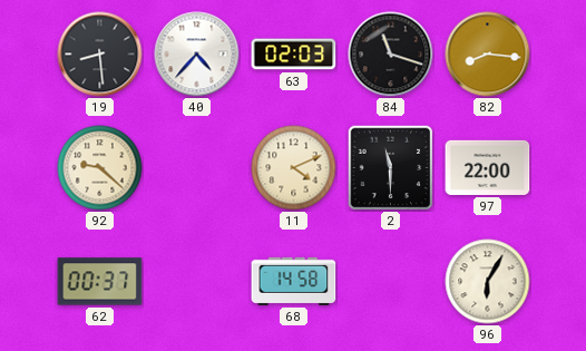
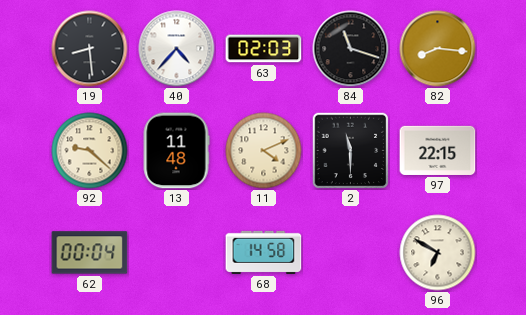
13: none -> 11:48 (176, 151)
97: 22:00 -> 22:15 (438, 150)
62: 00:37 -> 00:04 (90, 253)
96: 6:05 -> 6:50 (438, 253)
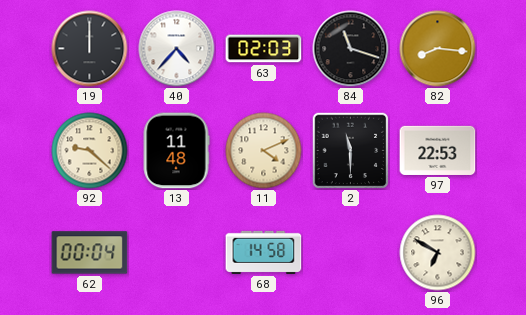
19: 8:29 -> 12:00 (90, 49)
97: 22:15 -> 22:53 (438, 150)
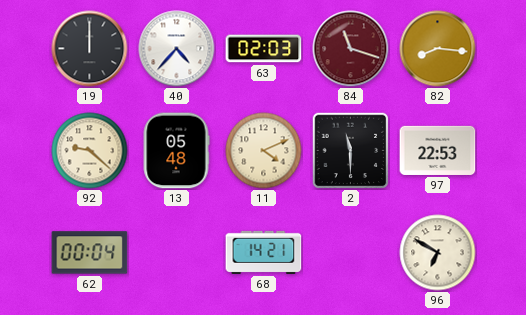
84 dial: black -> burgundy (351, 49)
13: 11:48 -> 05:48 (176, 151)
68: 14:58 -> 14:21 (264, 252)
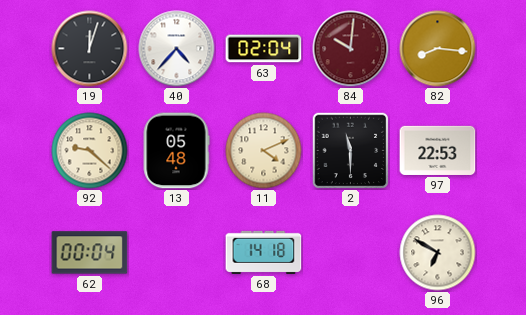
19: 12:00 -> 12:03 (90, 49)
63: 02:03 -> 02:04 (264, 49)
84: 11:18 -> 10:01 (351, 49)
68: 14:21 -> 14:18 (264, 252)
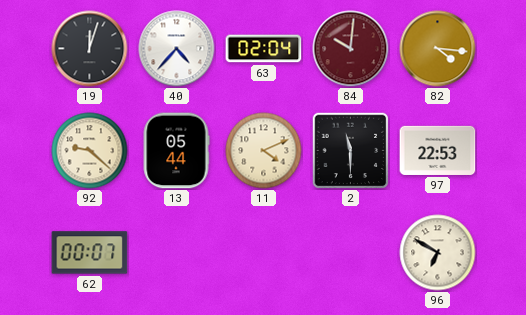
82: 8:16 -> 4:16 (438, 49)
13: 05:48 -> 05:44 (176, 151)
62: 00:04 -> 00:07 (90, 253)
68: 14:18 -> none (264, 252)
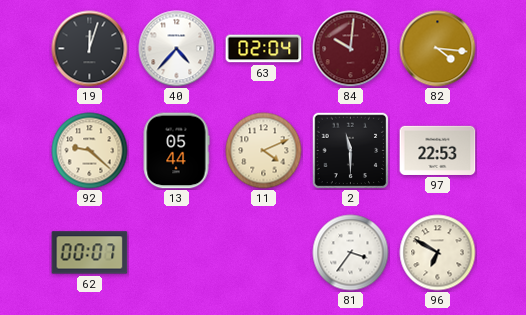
81: none -> 3:36 (351, 253)
